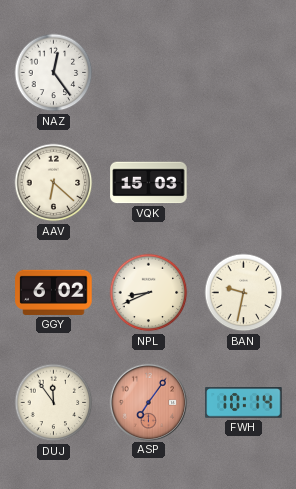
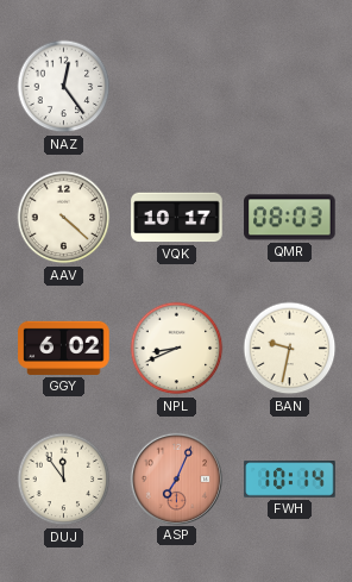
AAV: 6:22 -> 4:22 (64, 218)
VQK: 15:03 -> 10:17 (177, 218)
QMR: none -> 08:03 (290, 218)
ASP: 7:06 -> 7:04 (176, 478)
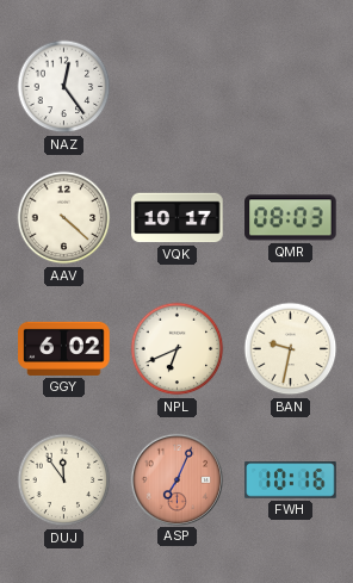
NPL: 8:41 -> 6:41 (178, 349)
FWH: 10:14 -> 10:16 (291, 480)
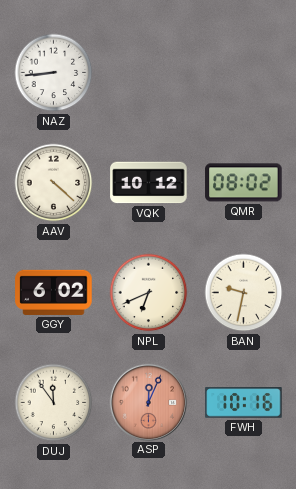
NAZ: 12:24 -> 8:44 (54, 73)
VQK: 10:17 -> 10:12 (149, 183)
QMR: 08:03 -> 08:02 (244, 183)
ASP: 7:04 -> 12:04 (148, 402)
